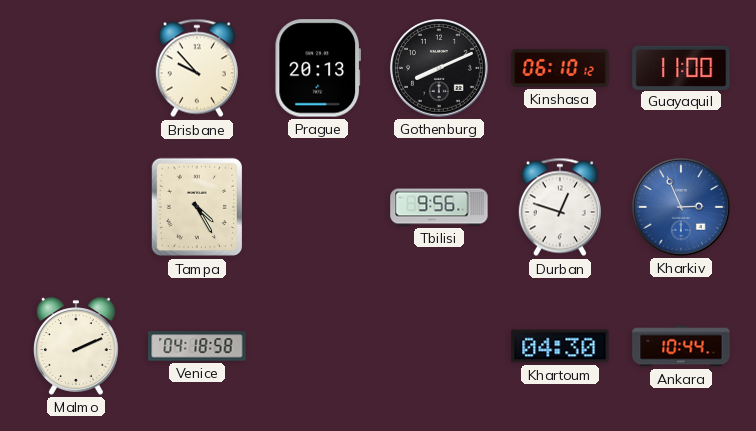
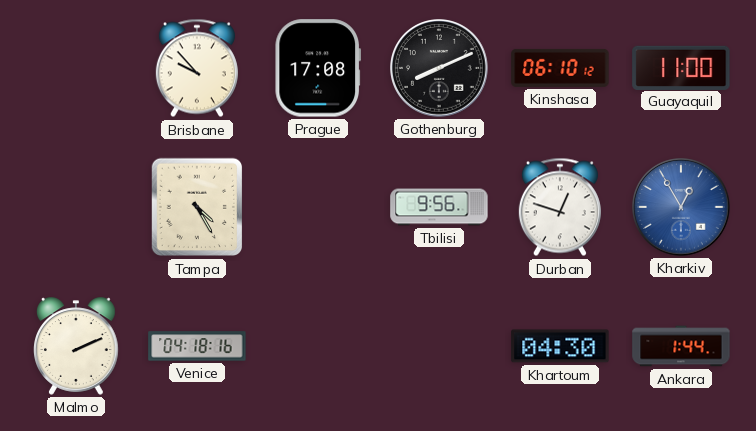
Prague: 20:13 -> 17:08 (317, 68)
Kharkiv: 2:56 -> 12:55 (681, 207)
Venice: 04:18:58 -> 04:18:16 (197, 346)
Ankara: 10:44 -> 1:44 (681, 346)
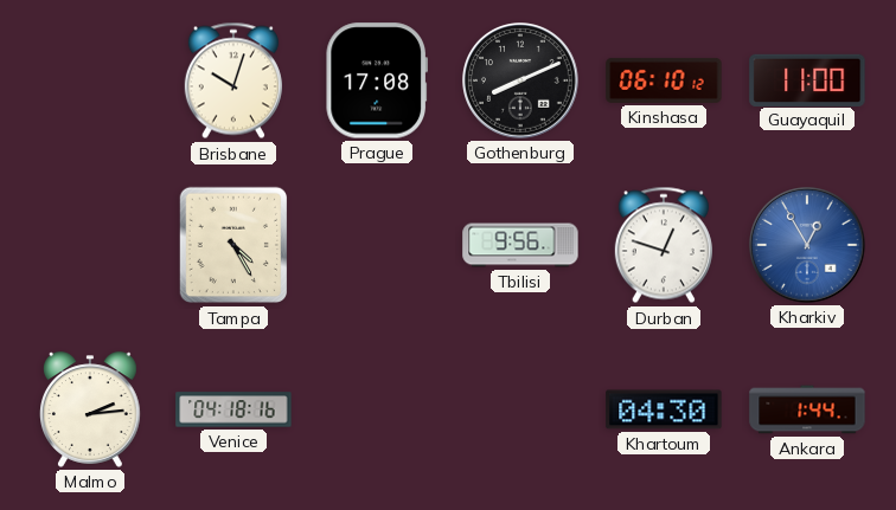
Brisbane: 9:53 -> 10:03 (233, 80)
Malmo: 2:11 -> 2:14 (91, 409)
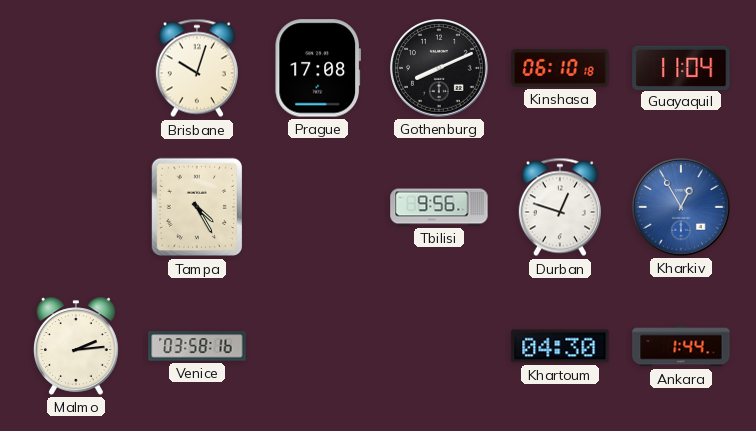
Kinshasa: 06:10:12 -> 06:10:18 (560, 68)
Guayaquil: 11:00 -> 11:04 (681, 67)
Venice: 04:18 -> 03:58 (197, 346)
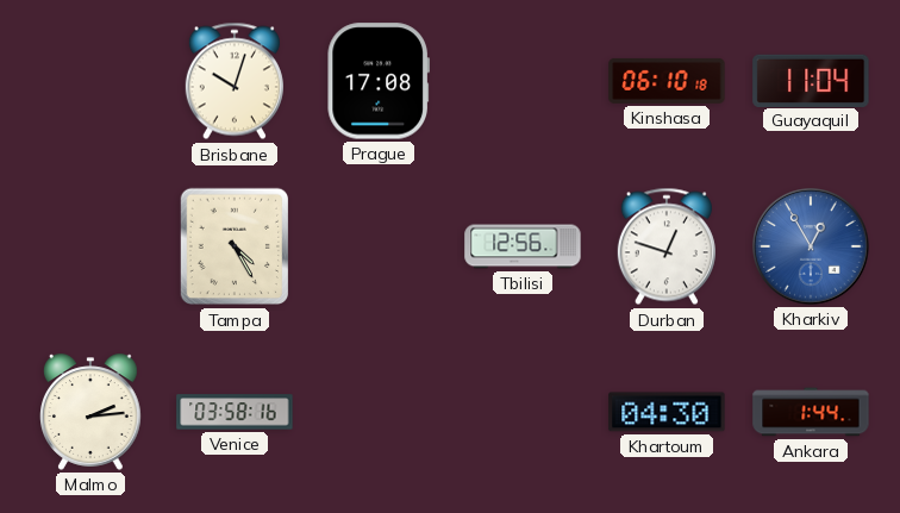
Gothenburg: 8:11 -> none (439, 68)
Tbilisi: 9:56 -> 12:56 (523, 246)
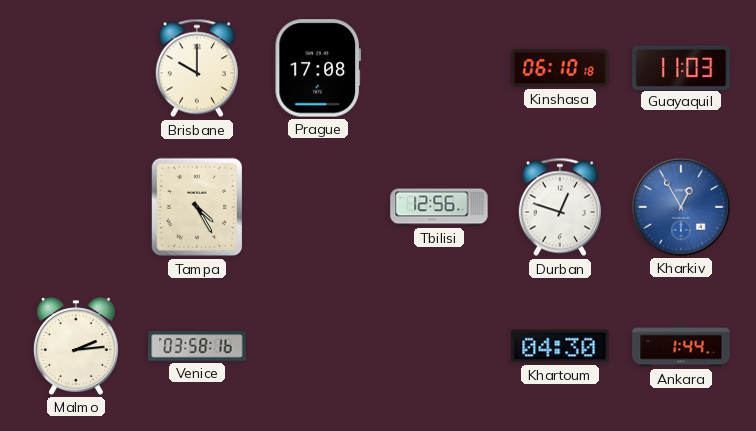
Brisbane: 10:03 -> 10:00 (197, 68)
Guayaquil: 11:04 -> 11:03 (681, 67)
